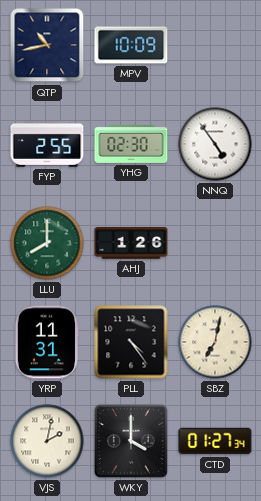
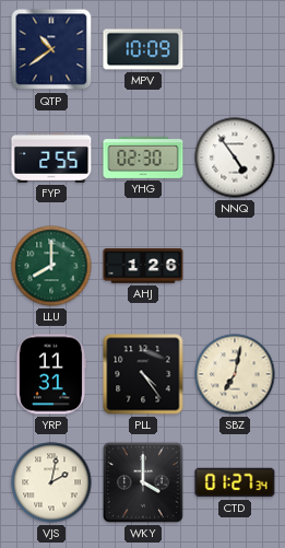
QTP: 10:43 -> 10:39 (51, 49)
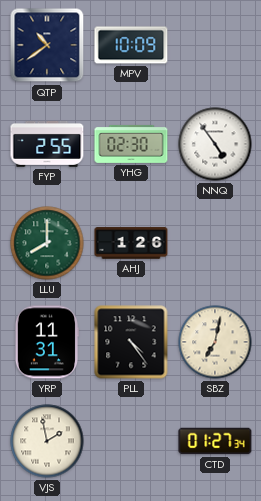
VJS: 2:02 -> 1:58 (47, 441)
WKY: 4:00 -> none (143, 482)
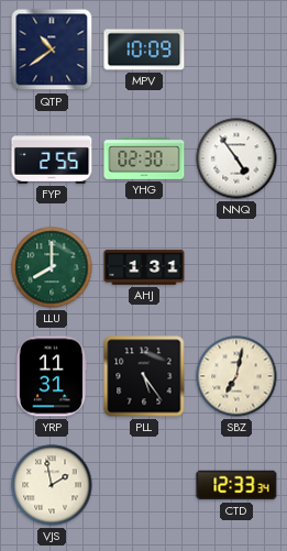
AHJ: 1:26 -> 1:31 (144, 267)
PLL: 4:24 -> 5:24 (144, 376)
CTD: 01:27 -> 12:33 (236, 485)
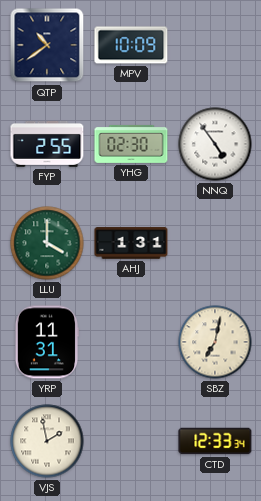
LLU: 8:00 -> 4:00 (47, 243)
PLL: 5:24 -> none (144, 376)
